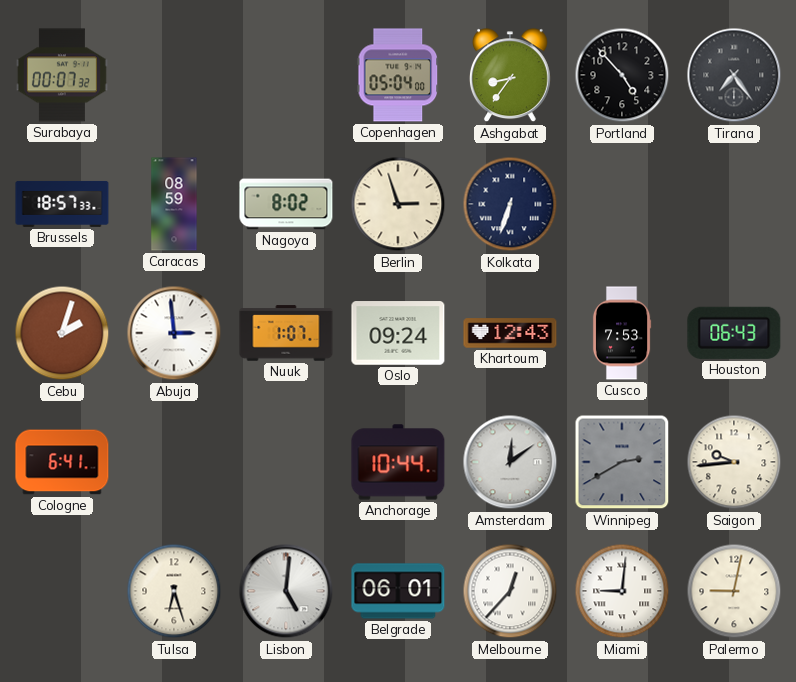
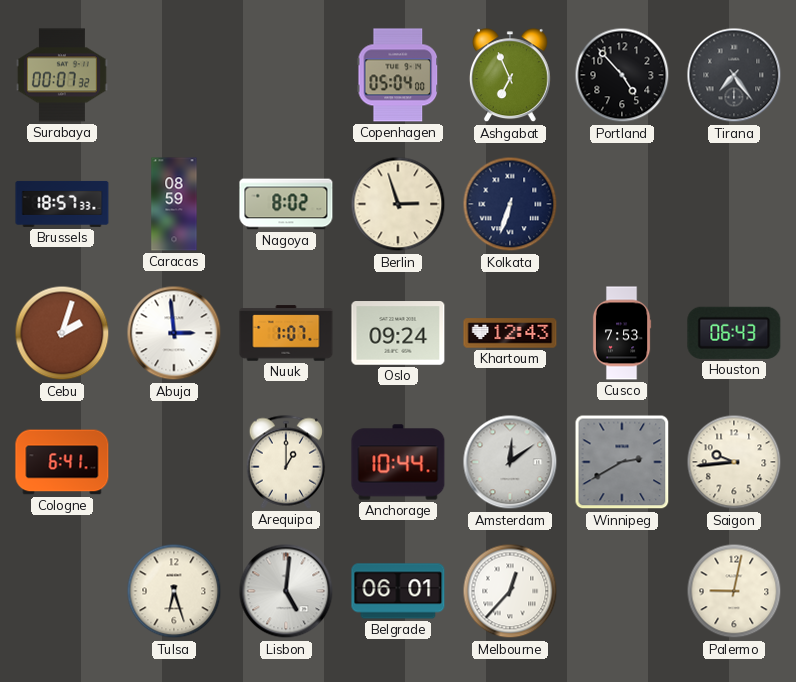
Ashgabat: 8:36 -> 6:56 (510, 76)
Arequipa: none -> 1:00 (286, 462)
Miami: 9:01 -> none (622, 591)
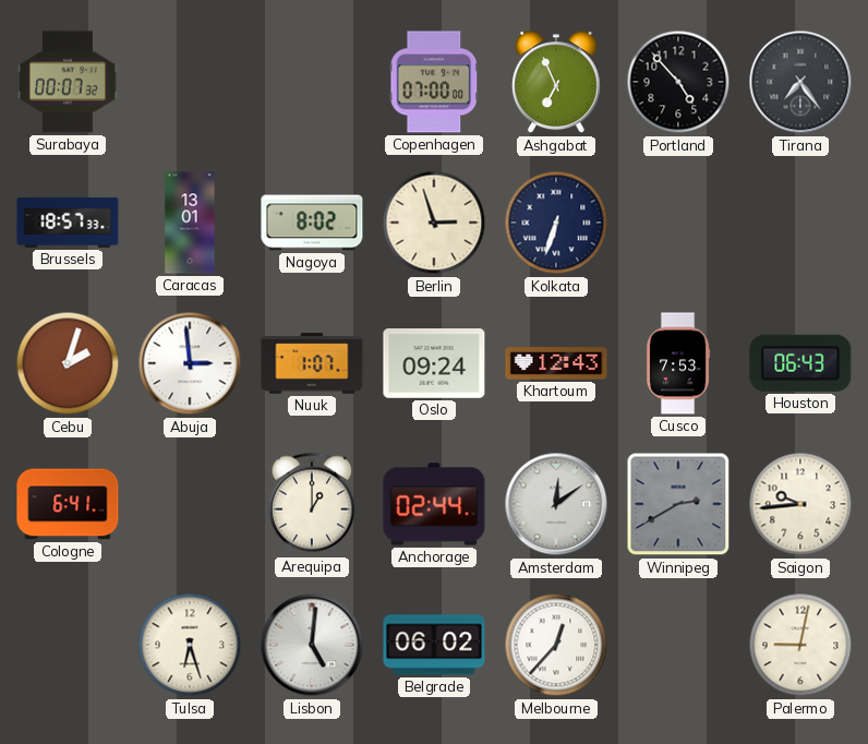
Copenhagen: 05:04 -> 07:00 (434, 82)
Caracas: 08:59 -> 13:01 (190, 223)
Anchorage: 10:44 -> 02:44 (434, 504)
Belgrade: 06:01 -> 06:02 (434, 645)
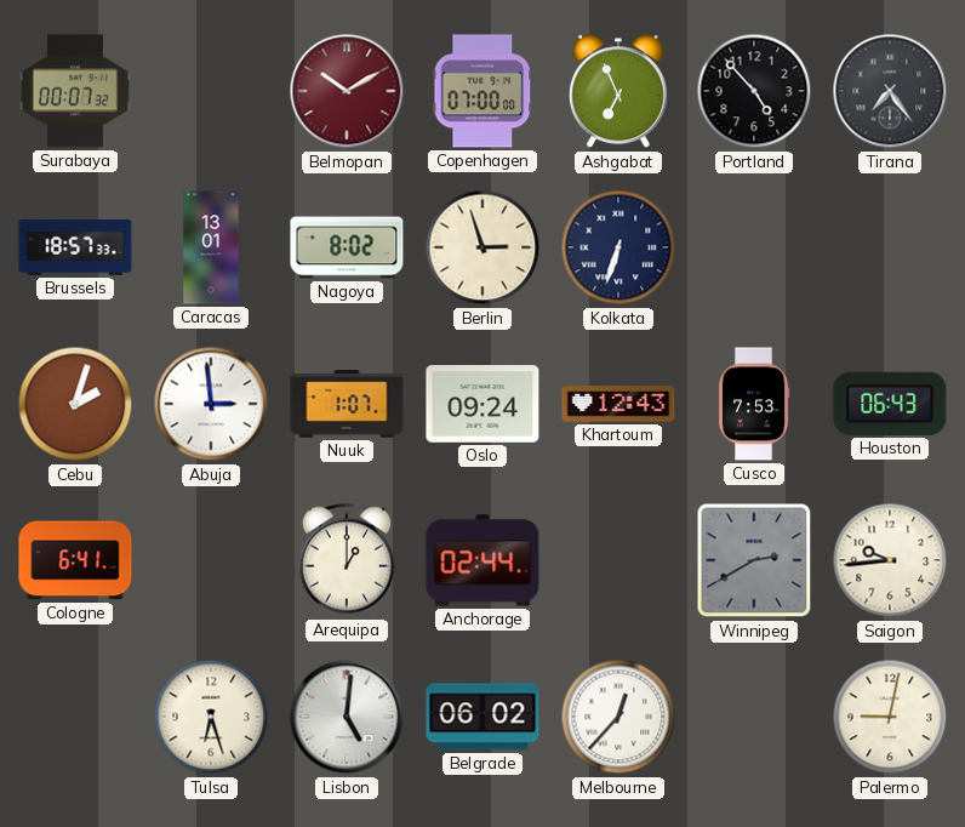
Belmopan: none -> 10:10 (347, 91)
Amsterdam: 12:09 -> none (556, 504)
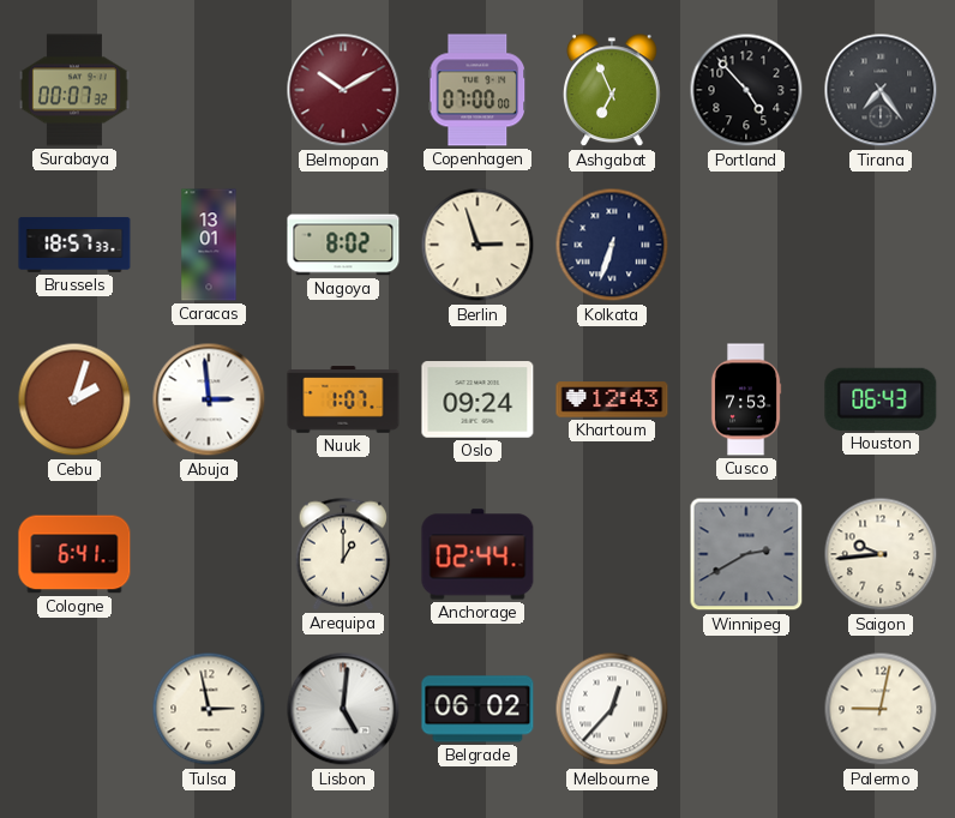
Tulsa: 6:27 -> 2:58 (209, 709)
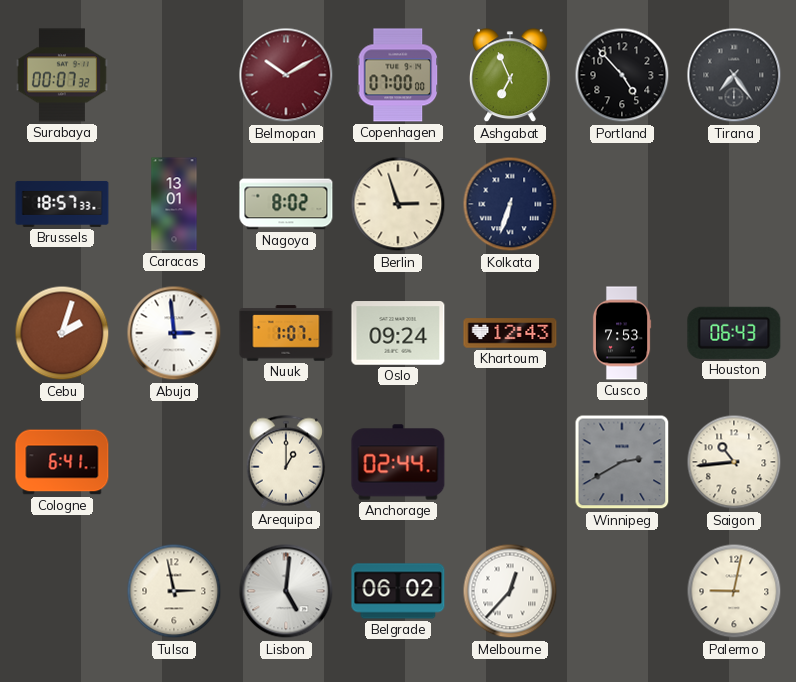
Saigon: 9:44 -> 10:44 (734, 462)
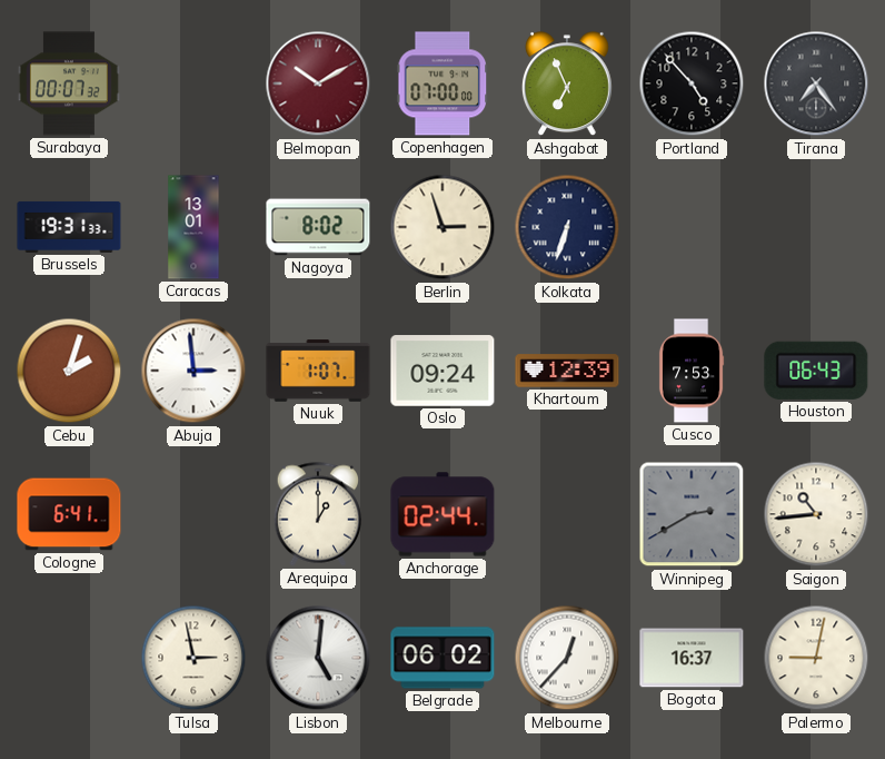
Brussels: 18:57 -> 19:31 (69, 227)
Khartoum: 12:43 -> 12:39 (567, 371)
Bogota: none -> 16:37 (692, 658)
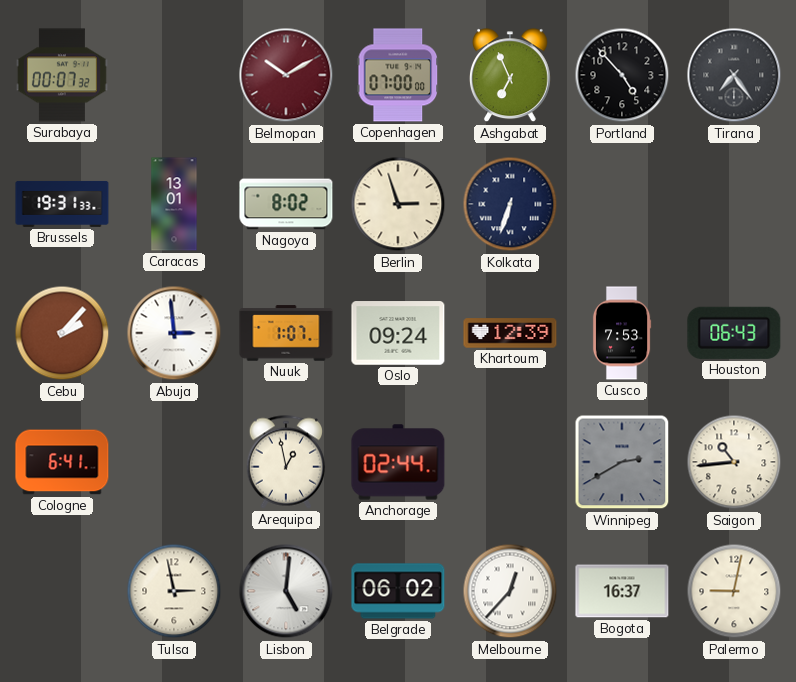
Cebu: 2:03 -> 2:07 (62, 333)
Arequipa: 1:00 -> 12:58 (286, 462)
